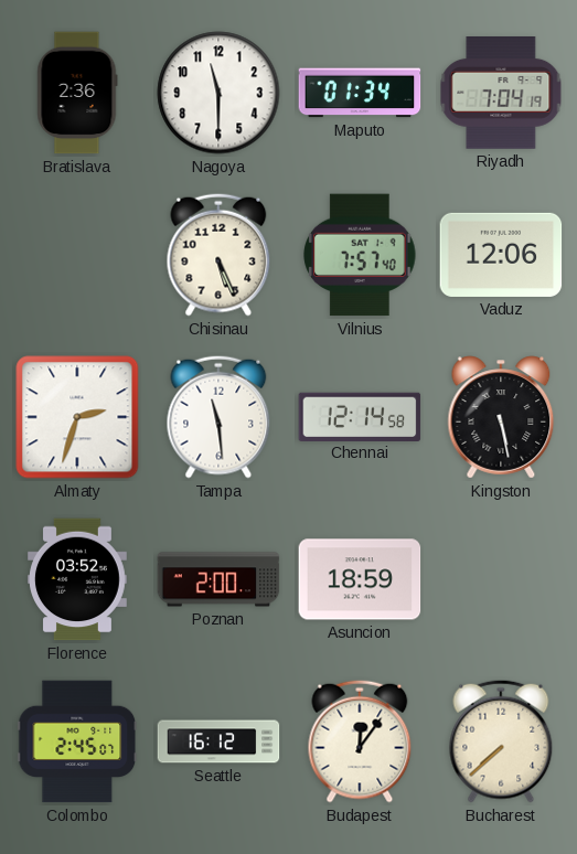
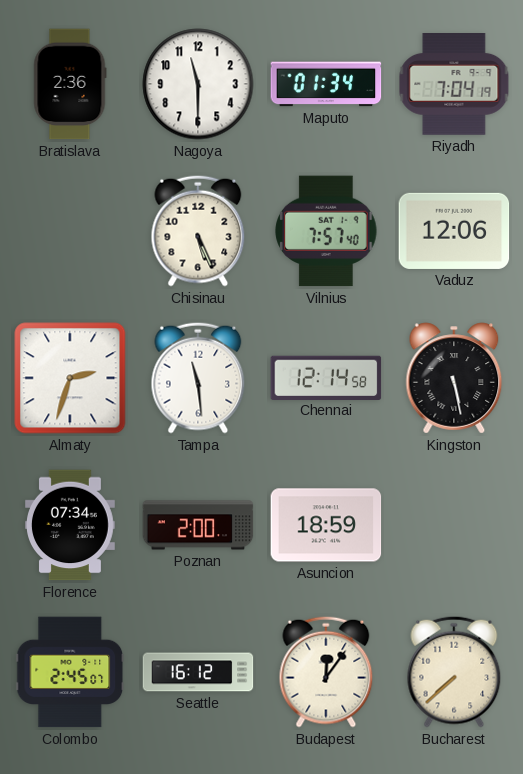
Florence: 03:52 -> 07:34 (71, 525)
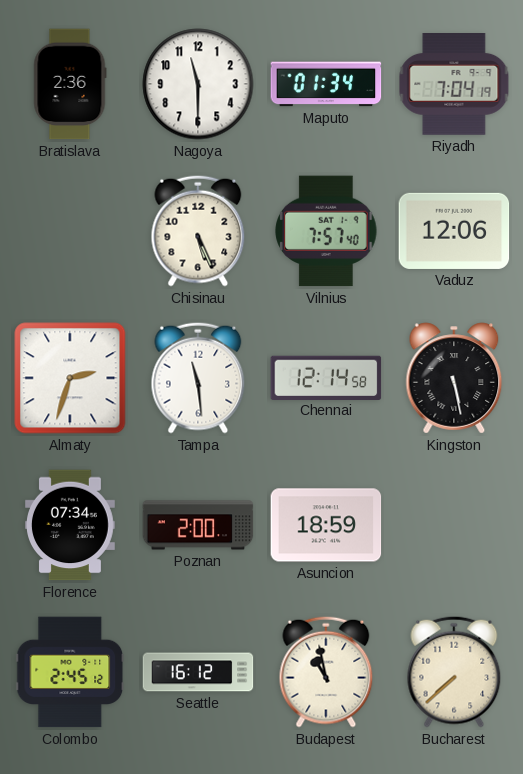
Colombo: 2:45:07 -> 2:45:12 (70, 672)
Budapest: 12:06 -> 10:58 (326, 672)
